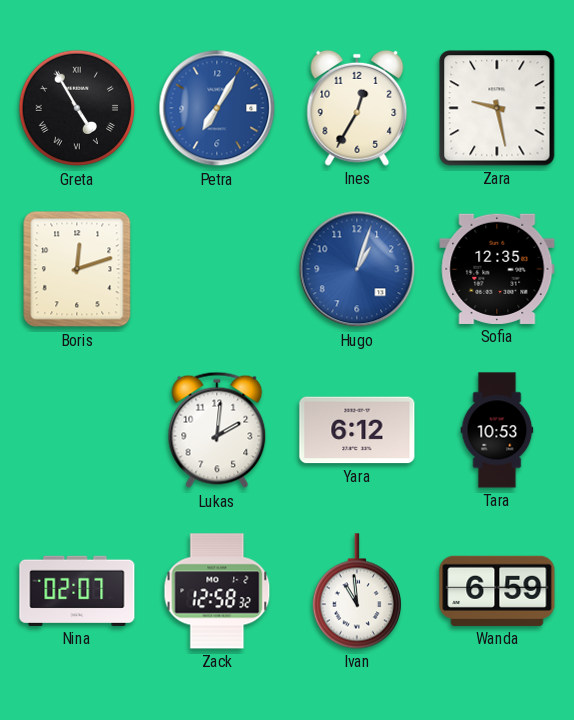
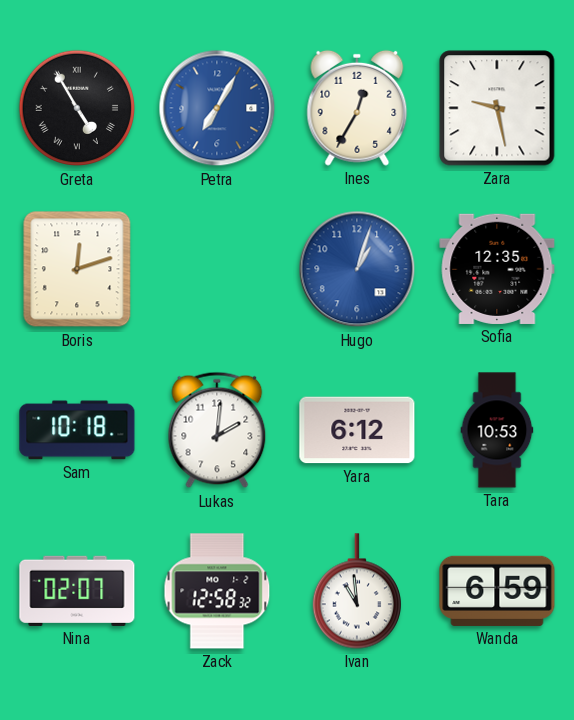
Sam: none -> 10:18 (77, 430)
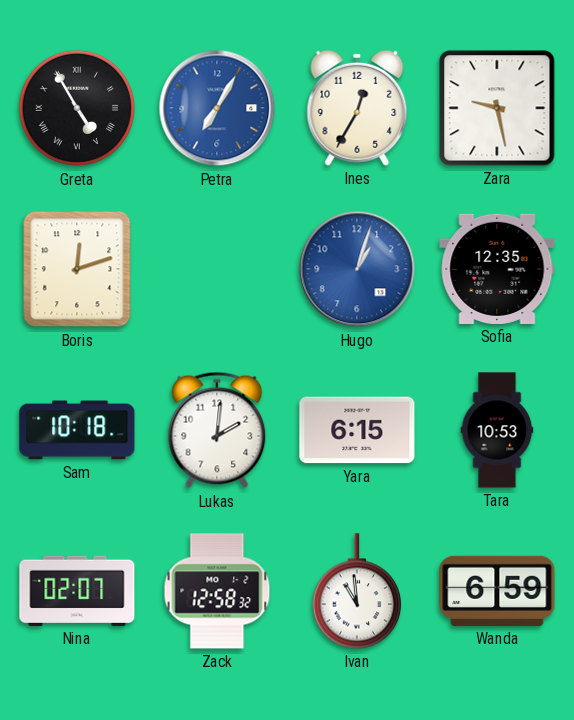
Yara: 6:12 -> 6:15 (357, 430)
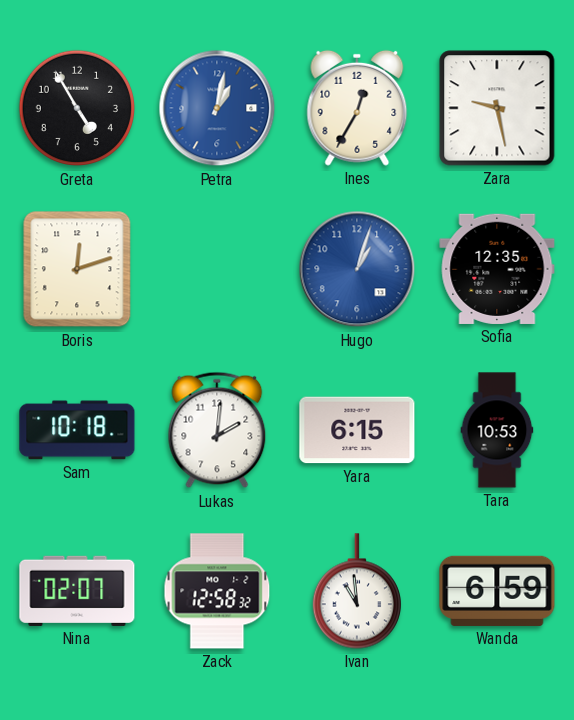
Greta numerals: Roman -> Arabic (77, 108)
Petra: 7:05 -> 1:02 (217, 108)
